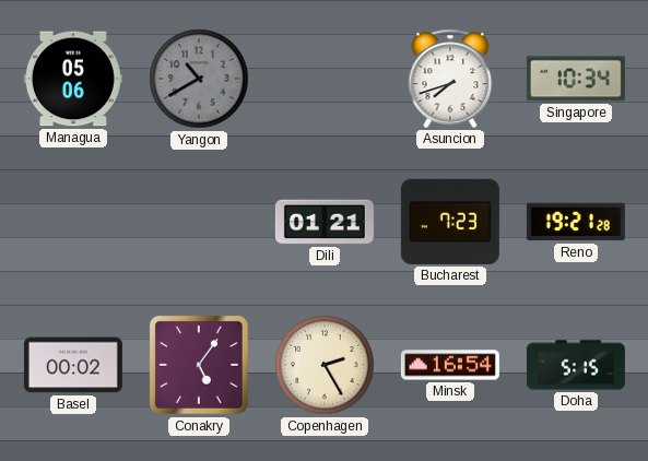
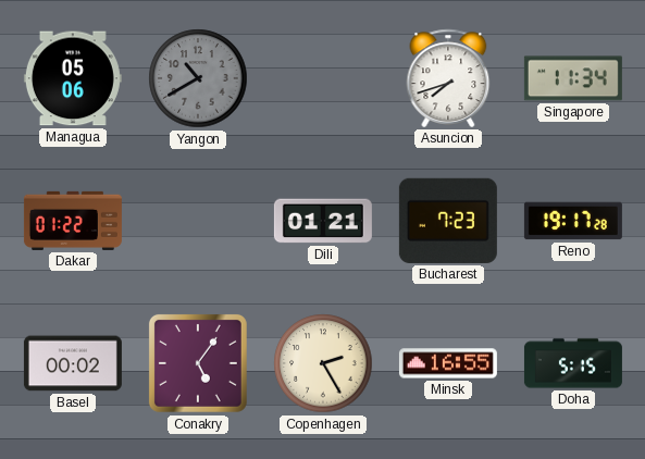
Singapore: 10:34 -> 11:34 (573, 78)
Dakar: none -> 01:22 (73, 221)
Reno: 19:21 -> 19:17 (573, 221)
Minsk: 16:54 -> 16:55 (448, 363)
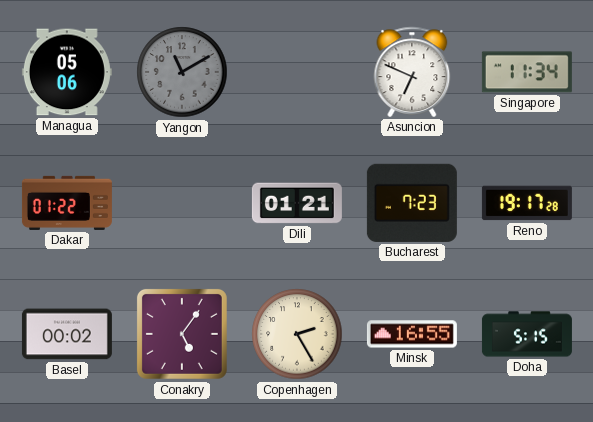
Yangon: 10:40 -> 11:10 (182, 72)
Asuncion: 7:42 -> 6:49 (412, 72)
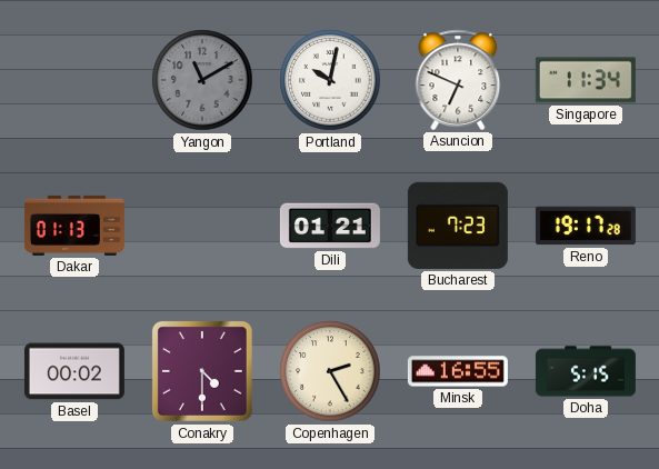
Managua: 05:06 -> none (67, 72)
Portland: none -> 10:02 (330, 80)
Dakar: 01:22 -> 01:13 (74, 226)
Conakry: 5:06 -> 4:30 (202, 371)
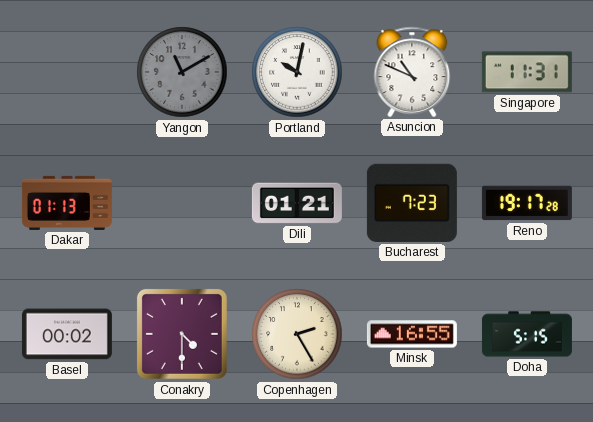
Asuncion: 6:49 -> 10:49 (412, 72)
Singapore: 11:34 -> 11:31 (527, 72)
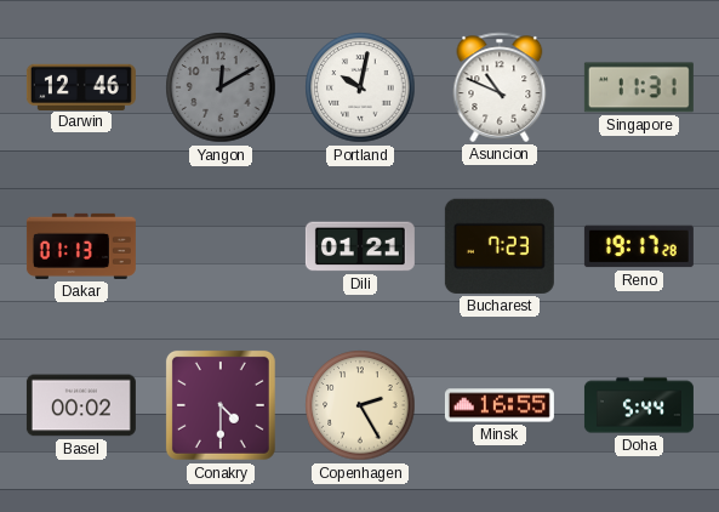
Darwin: none -> 12:46 (81, 86)
Yangon: 11:10 -> 12:10 (221, 87)
Doha: 5:15 -> 5:44 (639, 405)
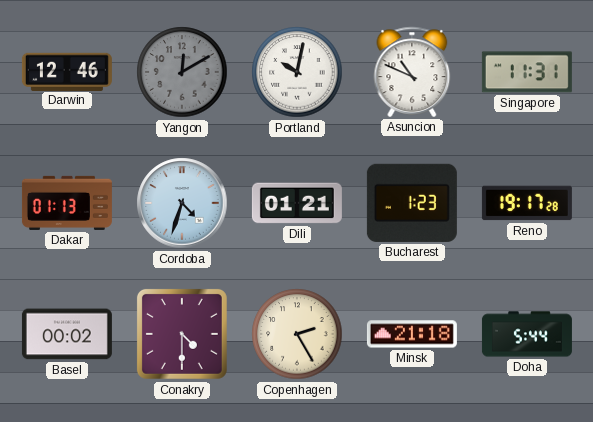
Cordoba: none -> 4:33 (182, 203)
Bucharest: 7:23 -> 1:23 (412, 203)
Minsk: 16:55 -> 21:18 (412, 334)
